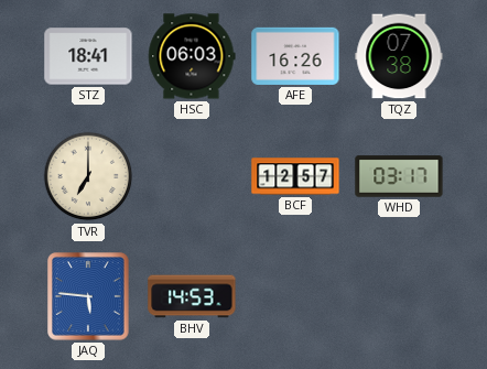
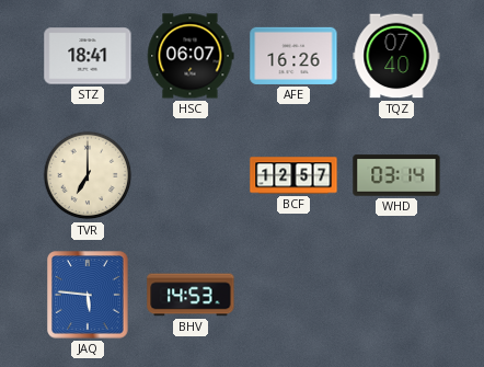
HSC: 06:03 -> 06:07 (191, 56)
TQZ: 07:38 -> 07:40 (396, 56)
WHD: 03:17 -> 03:14 (396, 175)
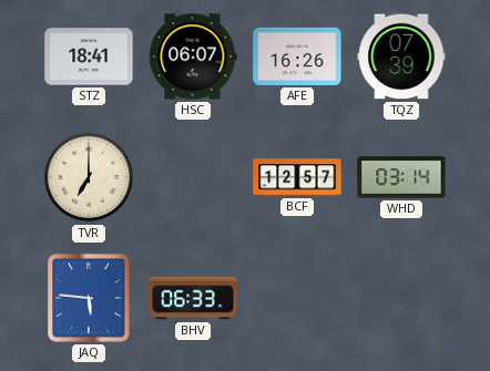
TQZ: 07:40 -> 07:39 (401, 56)
BHV: 14:53 -> 06:33 (193, 298)
